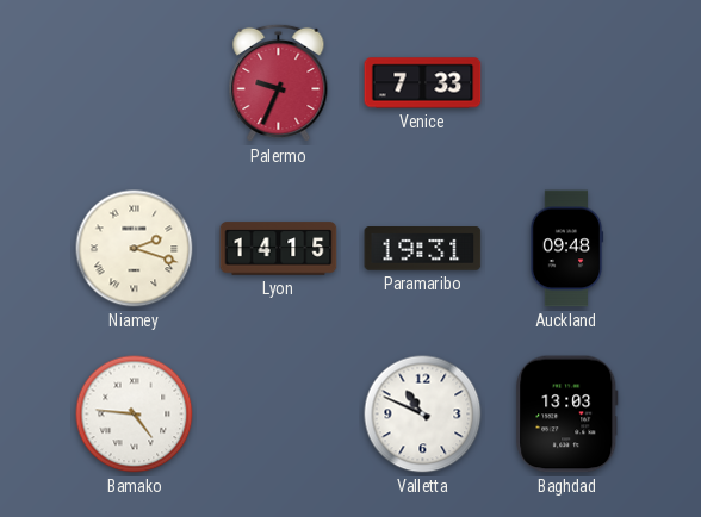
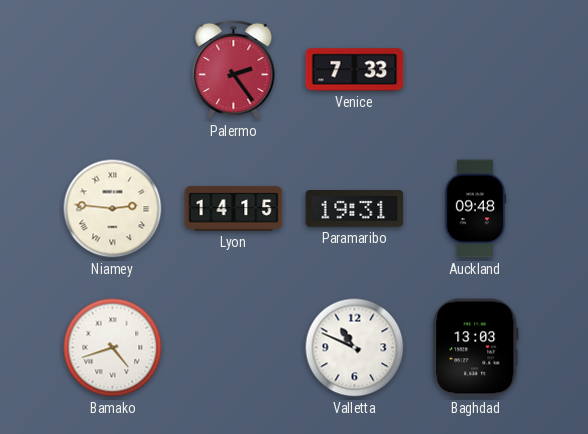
Palermo: 9:34 -> 2:24 (234, 70)
Niamey: 2:18 -> 2:46 (113, 209)
Bamako: 4:46 -> 4:42 (113, 348)
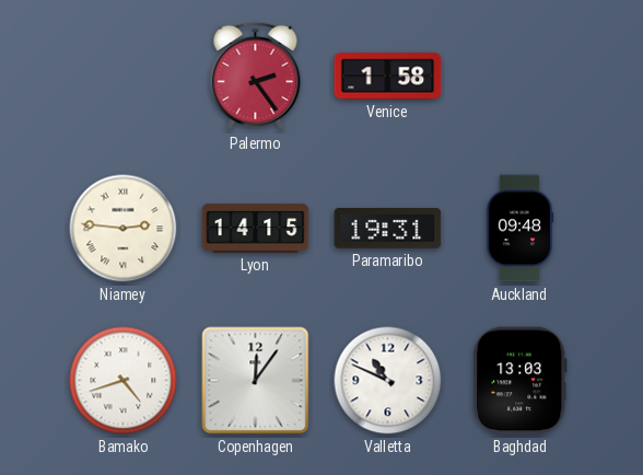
Venice: 7:33 -> 1:58 (388, 77)
Copenhagen: none -> 12:06 (256, 381)
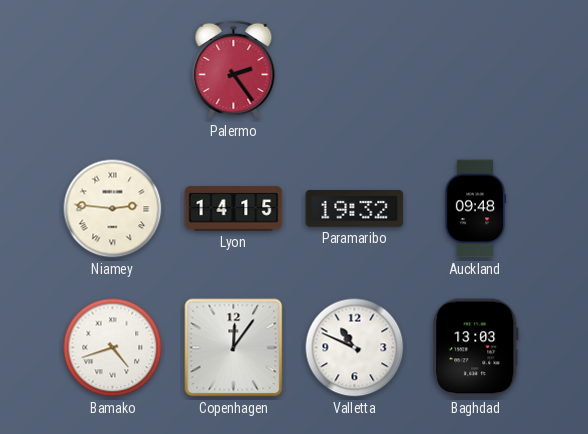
Venice: 1:58 -> none (388, 77)
Paramaribo: 19:31 -> 19:32 (355, 209)
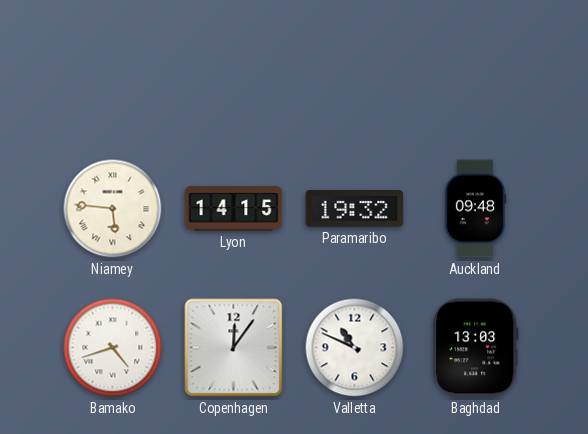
Palermo: 2:24 -> none (234, 70)
Niamey: 2:46 -> 5:46 (113, 209)
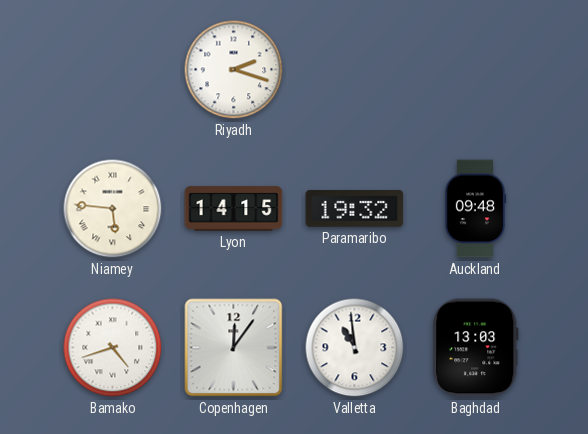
Riyadh: none -> 2:18 (234, 70)
Valletta: 10:49 -> 10:59 (355, 348)
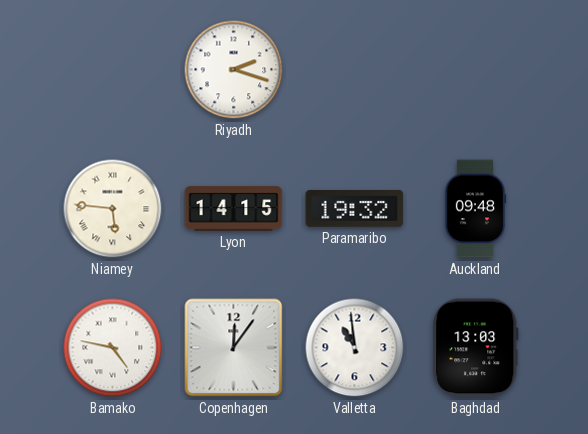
Bamako: 4:42 -> 4:47 (113, 348)
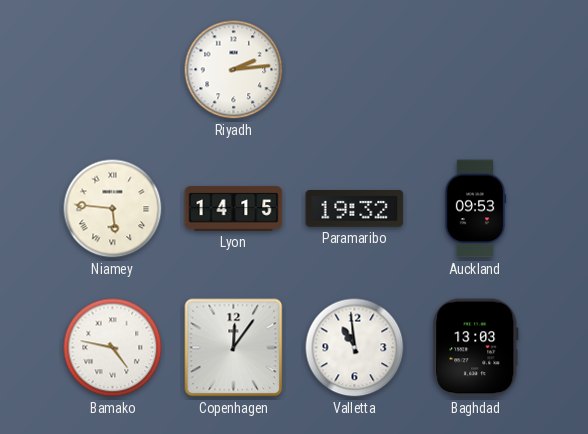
Riyadh: 2:18 -> 2:14 (234, 70)
Auckland: 09:48 -> 09:53 (475, 209)
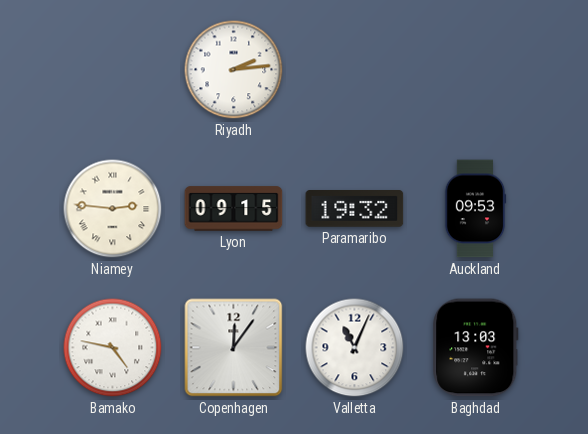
Niamey: 5:46 -> 2:46 (113, 209)
Lyon: 14:15 -> 09:15 (234, 209)
Valletta: 10:59 -> 11:04 (355, 348)
